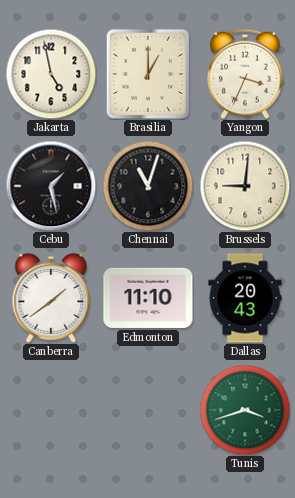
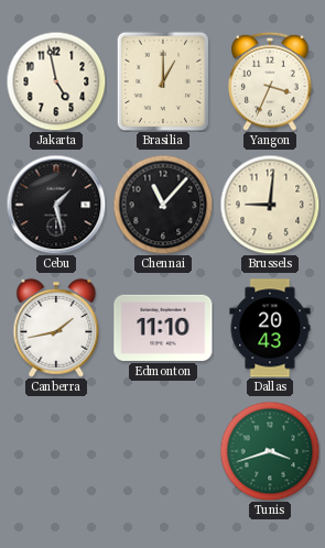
Chennai: 11:03 -> 11:07 (163, 205)
Canberra: 1:39 -> 1:43 (56, 328)
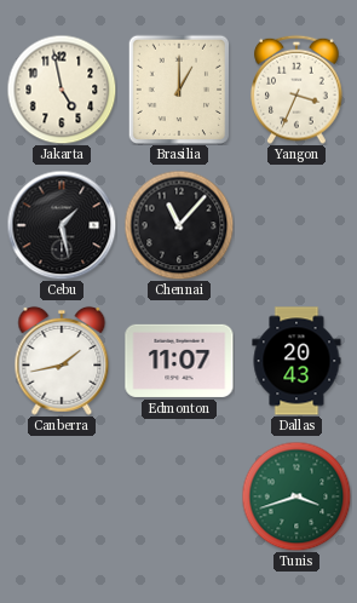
Brussels: 9:01 -> none (270, 205)
Edmonton: 11:10 -> 11:07 (179, 361)
